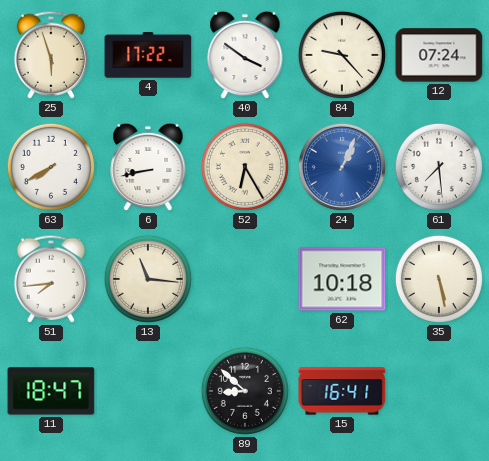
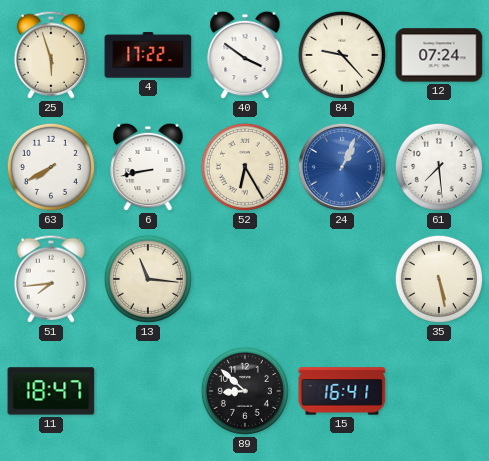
62: 10:18 -> none (342, 279)
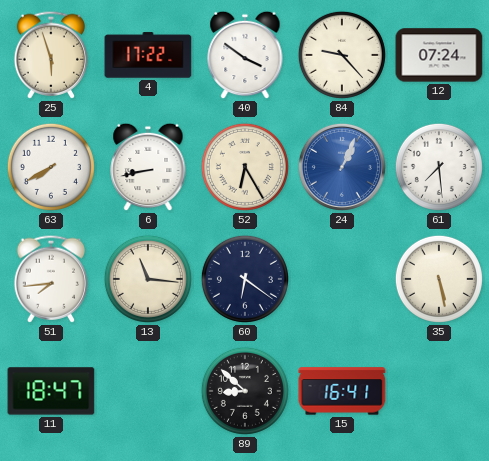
60: none -> 6:21 (245, 279)
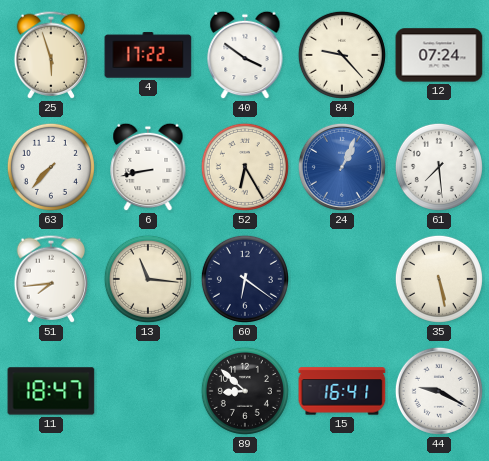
63: 7:40 -> 7:37 (51, 167)
44: none -> 9:20 (439, 391)
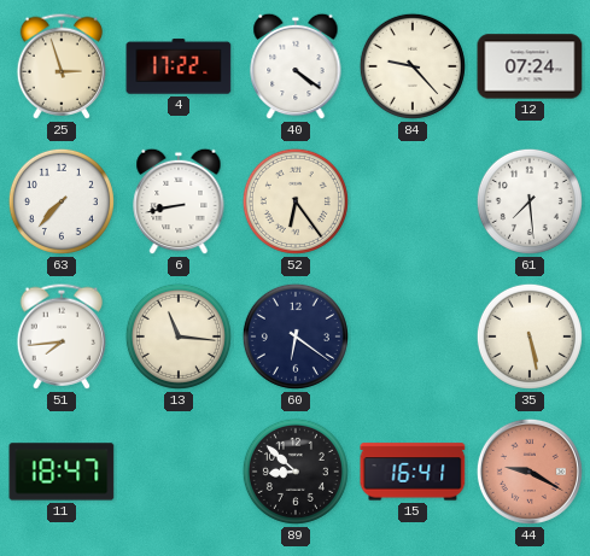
25: 5:57 -> 2:57 (62, 66)
40: 3:51 -> 4:21 (296, 66)
52: 6:25 -> 6:24 (296, 201)
24: 1:04 -> none (342, 167)
44 dial: white -> salmon (530, 472)
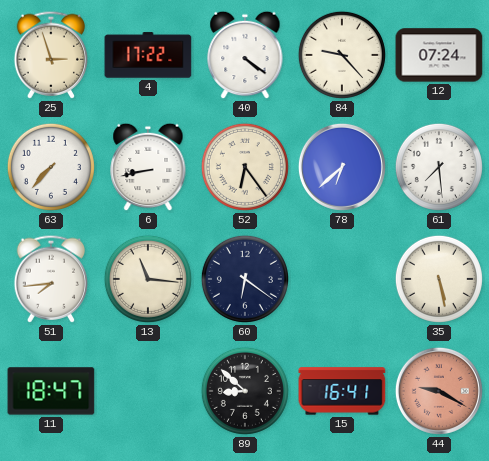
78: none -> 6:38 (342, 167)
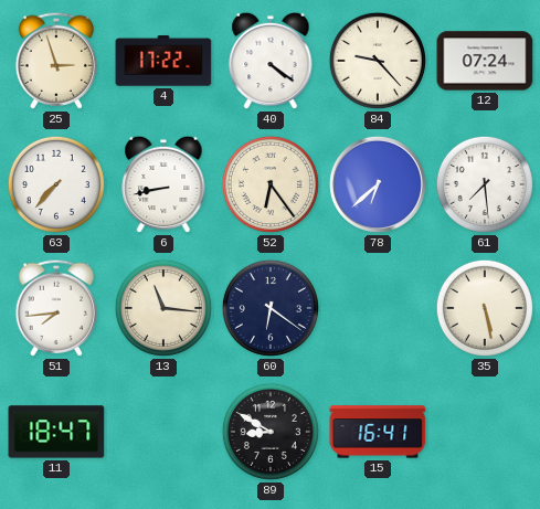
89: 8:52 -> 8:50 (271, 432)
44: 9:20 -> none (439, 391)
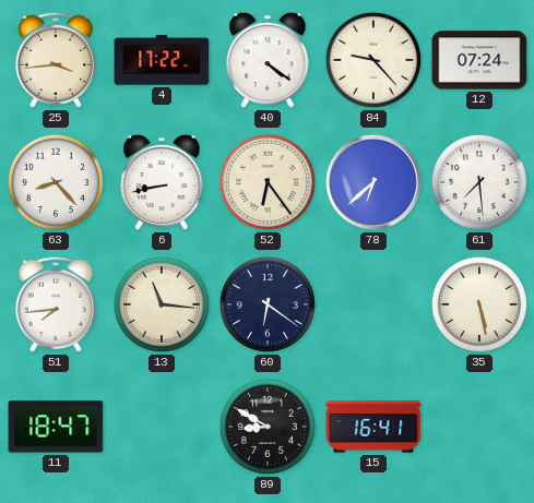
25: 2:57 -> 3:44 (56, 60)
63: 7:37 -> 8:23 (56, 182)
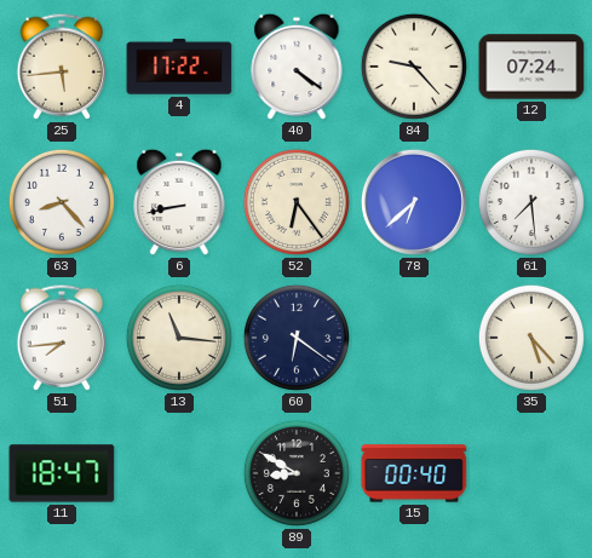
25: 3:44 -> 5:44 (62, 67)
35: 5:28 -> 5:23 (531, 338)
15: 16:41 -> 00:40 (414, 473)
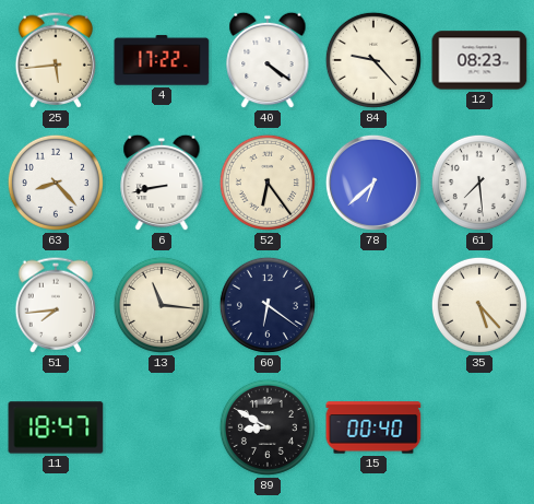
12: 07:24 -> 08:23 (479, 60)
